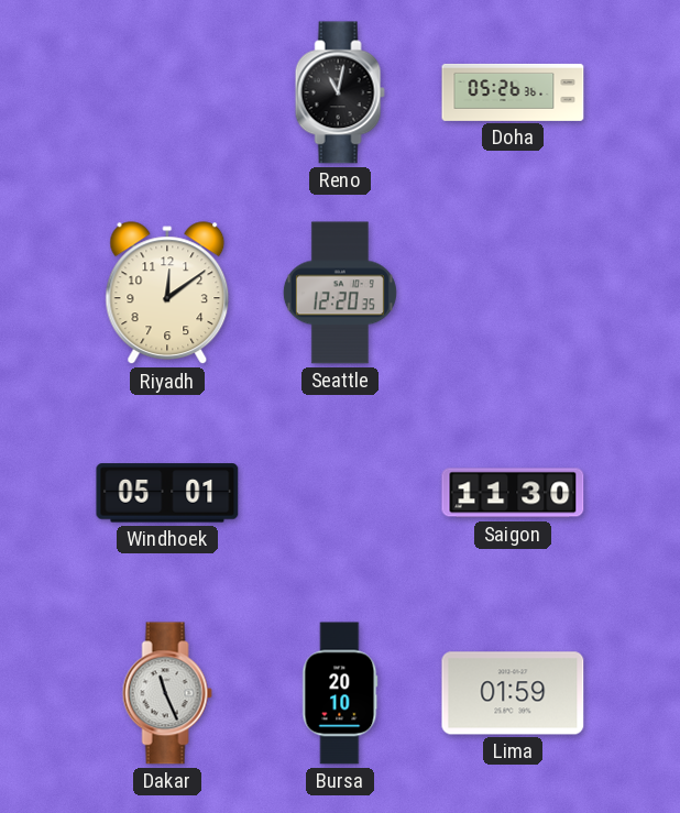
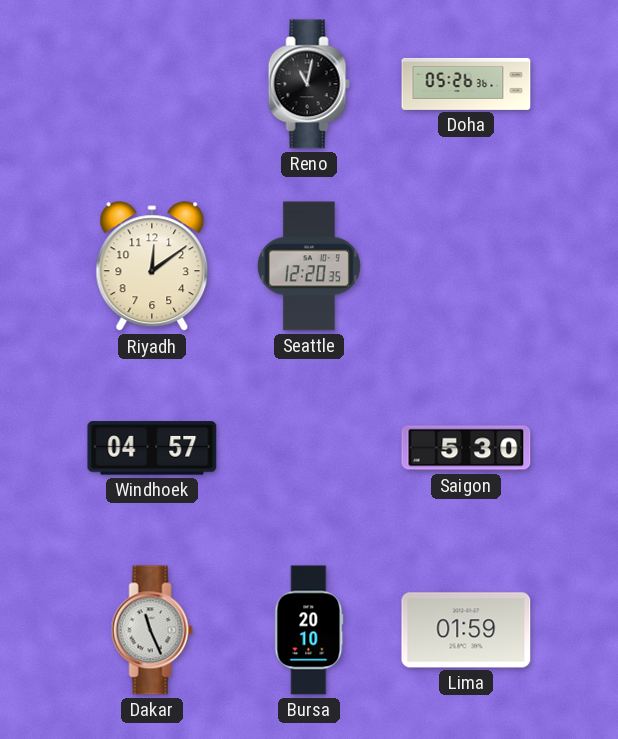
Windhoek: 05:01 -> 04:57 (152, 448)
Saigon: 11:30 -> 5:30 (466, 448)
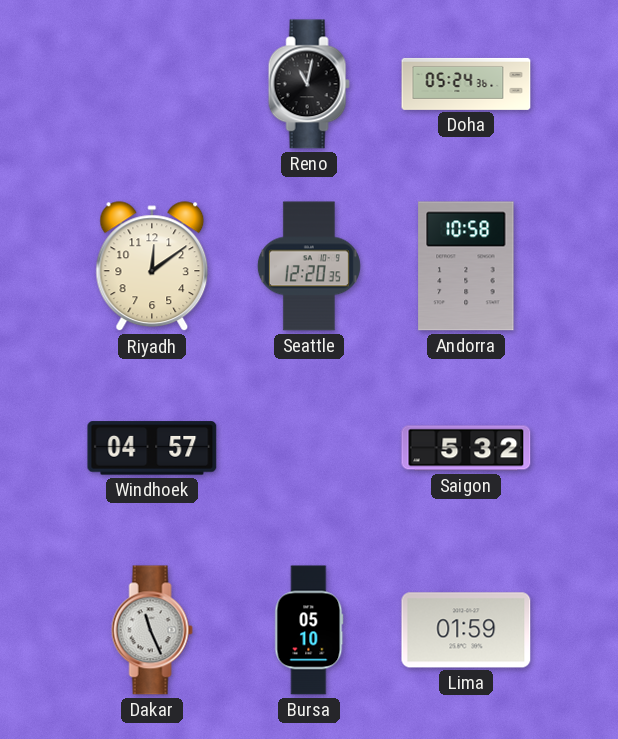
Doha: 05:26 -> 05:24 (466, 84)
Andorra: none -> 10:58 (466, 266)
Saigon: 5:30 -> 5:32 (466, 448)
Bursa: 20:10 -> 05:10 (309, 630)
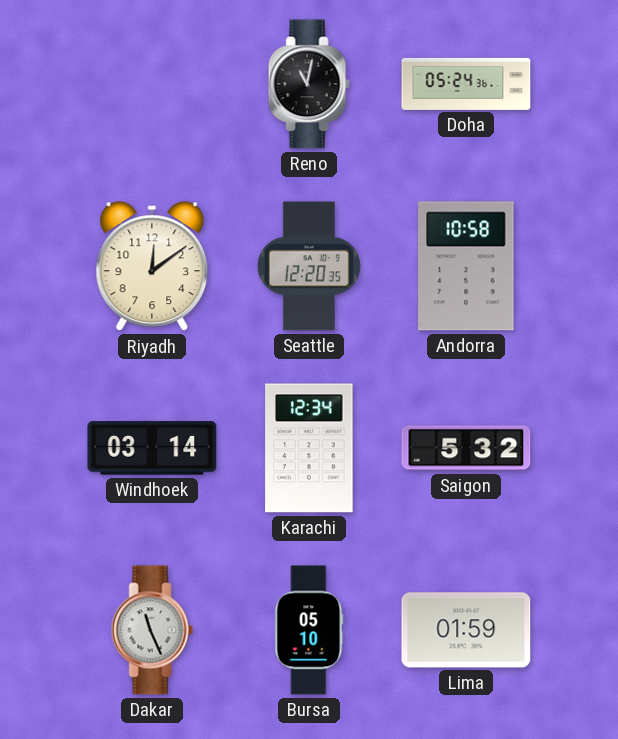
Windhoek: 04:57 -> 03:14 (152, 448)
Karachi: none -> 12:34 (309, 448)
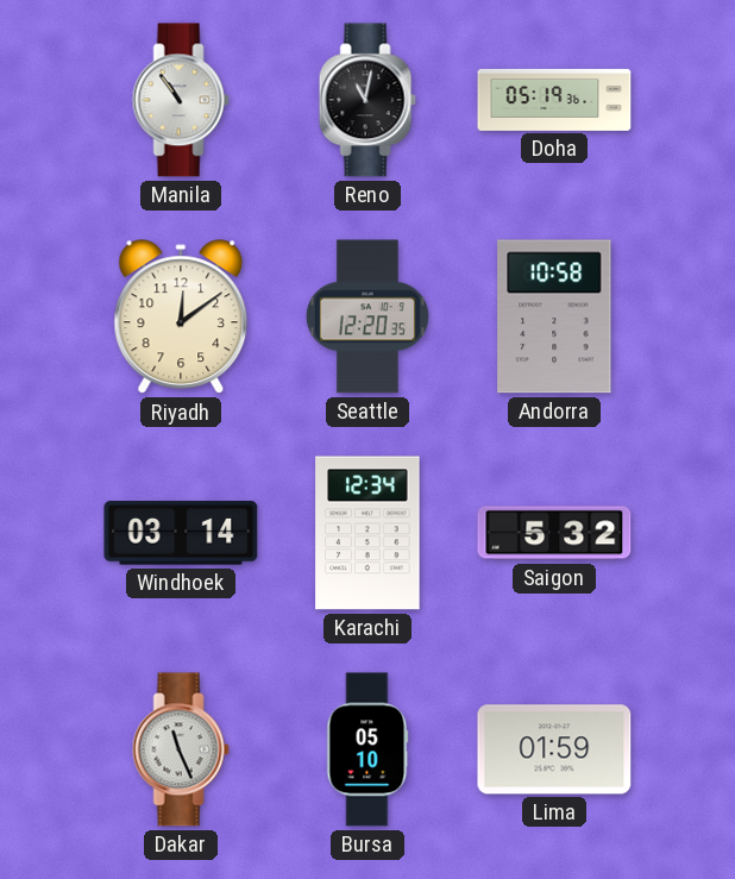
Manila: none -> 10:54 (181, 100)
Doha: 05:24 -> 05:19 (554, 100)
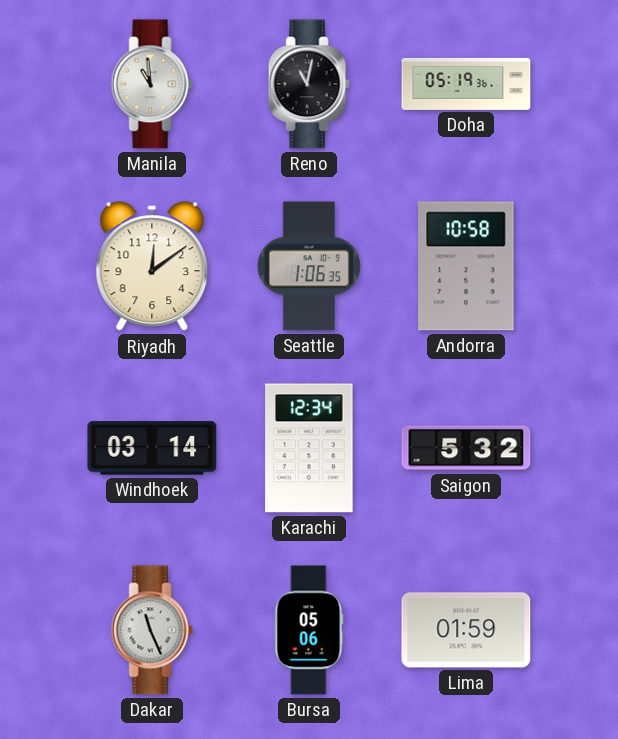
Manila: 10:54 -> 10:59 (152, 84)
Seattle: 12:20 -> 1:06 (309, 266)
Bursa: 05:10 -> 05:06 (309, 630)
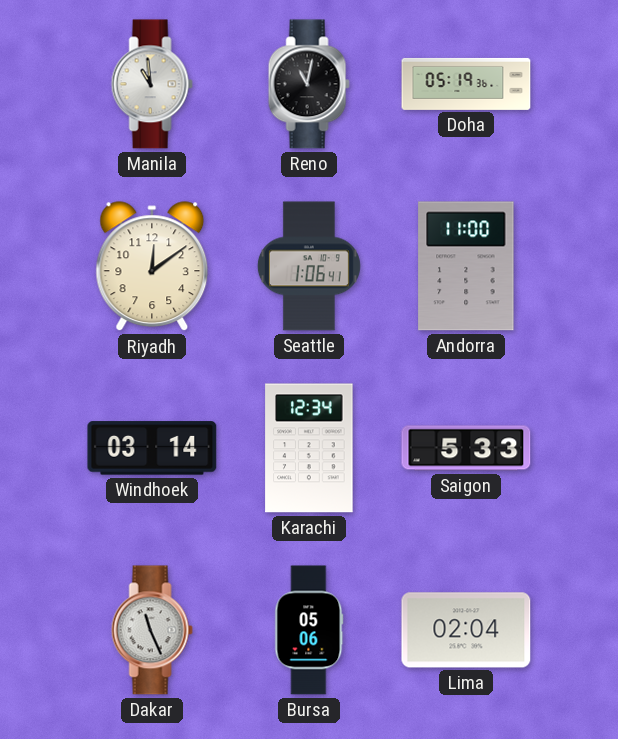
Seattle: 1:06:35 -> 1:06:41 (309, 266)
Andorra: 10:58 -> 11:00 (466, 266)
Saigon: 5:32 -> 5:33 (466, 448)
Lima: 01:59 -> 02:04 (466, 630)
